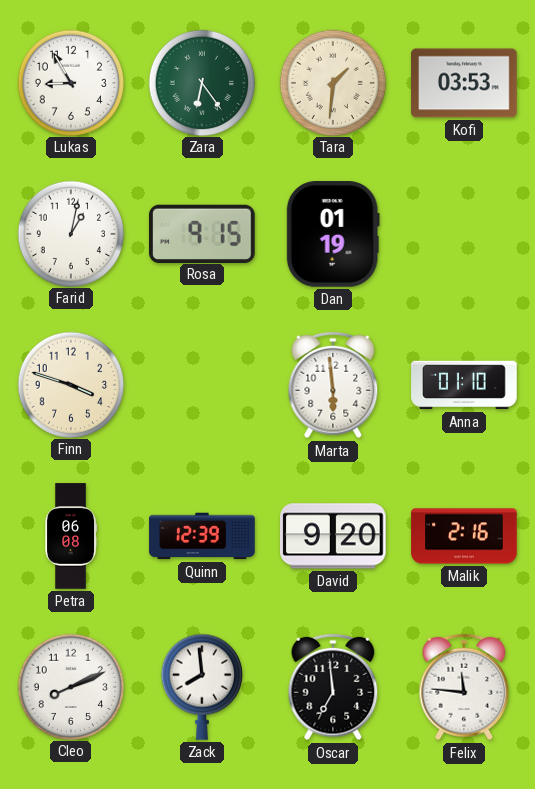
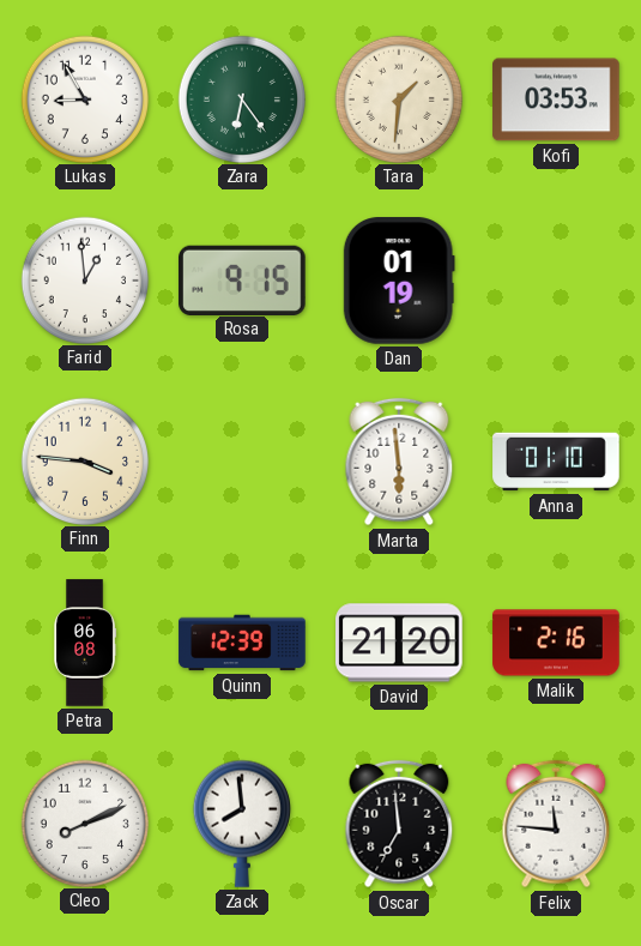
Farid: 1:02 -> 12:59 (84, 279)
Finn: 3:48 -> 3:46 (84, 460)
David: 9:20 -> 21:20 (399, 643)
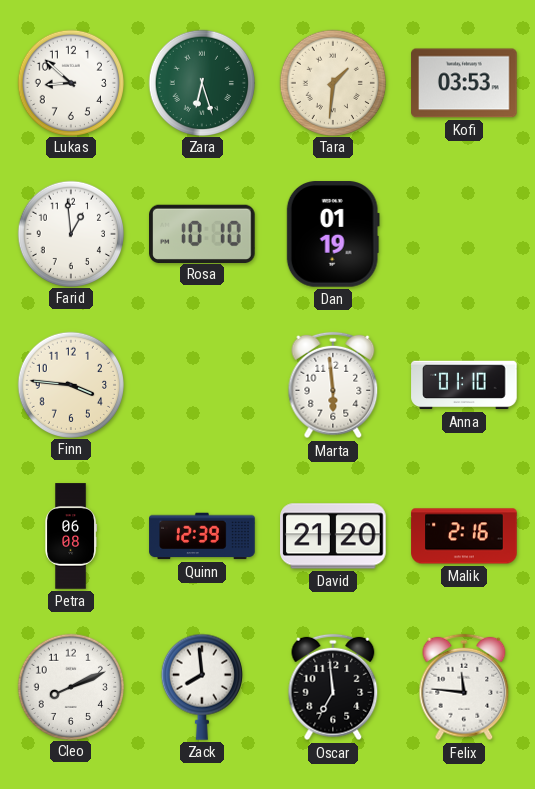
Lukas: 8:55 -> 8:52 (70, 82)
Zara: 6:24 -> 6:27 (201, 82)
Rosa: 9:15 -> 10:10 (202, 233)
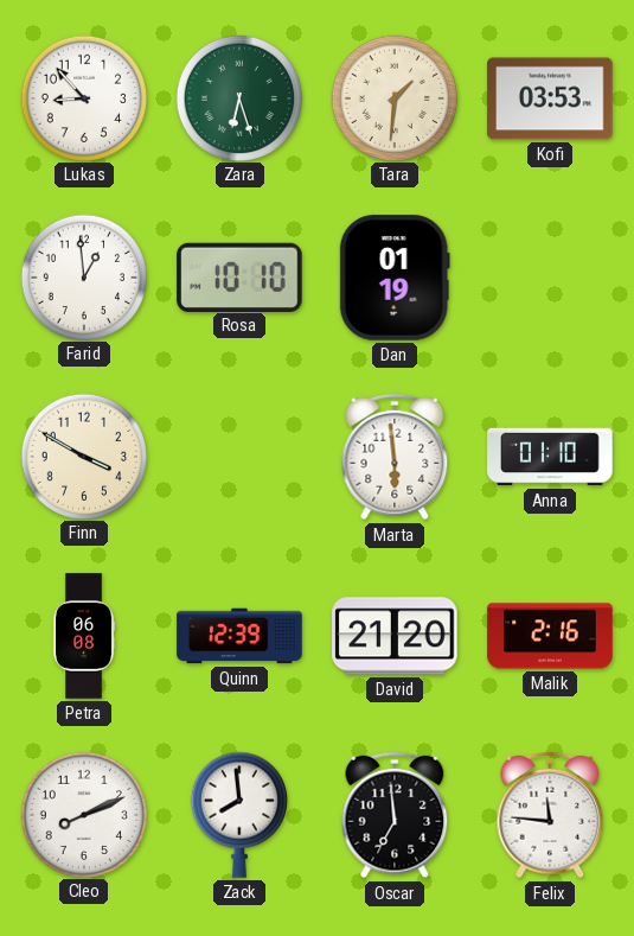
Lukas: 8:52 -> 8:53 (83, 97)
Finn: 3:46 -> 3:50 (83, 456)
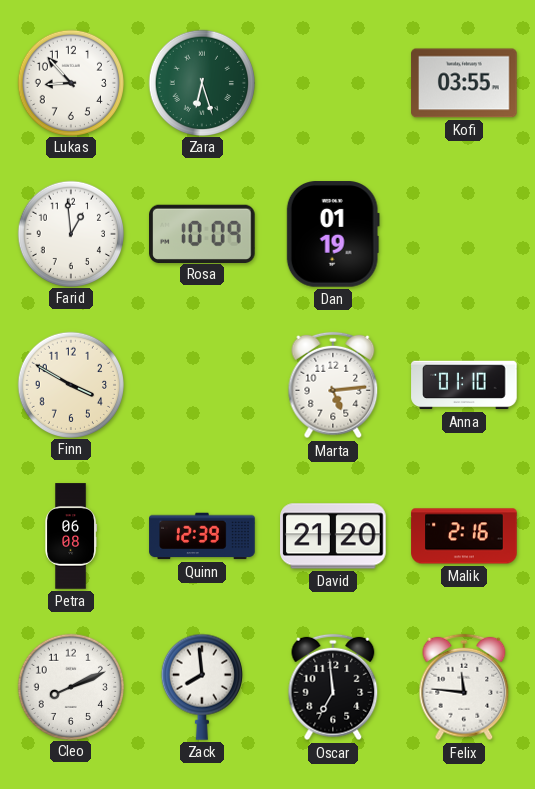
Tara: 1:31 -> none (393, 97)
Kofi: 03:53 -> 03:55 (464, 83)
Rosa: 10:10 -> 10:09 (202, 233)
Marta: 5:59 -> 5:14 (333, 385)
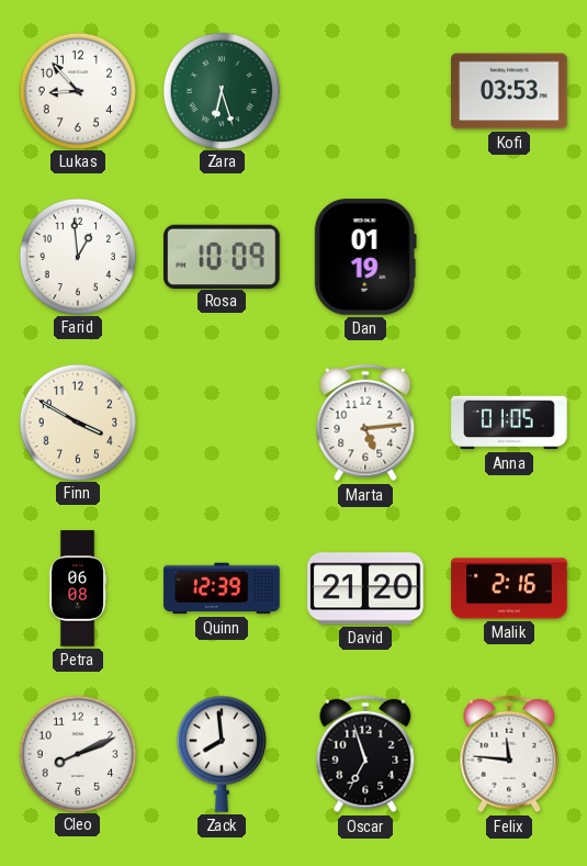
Kofi: 03:55 -> 03:53 (509, 91)
Anna: 01:10 -> 01:05 (509, 423)
Oscar: 6:59 -> 6:57 (365, 754)
